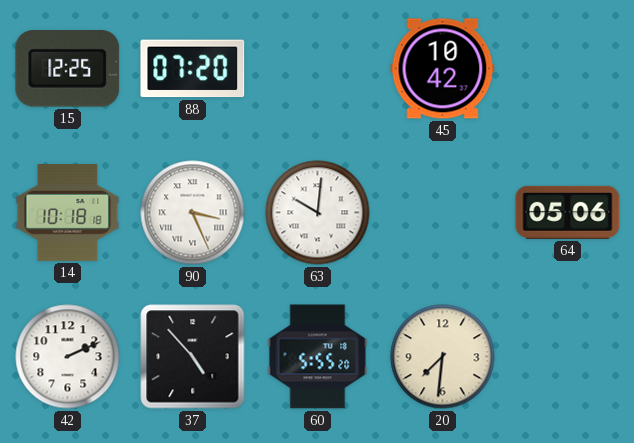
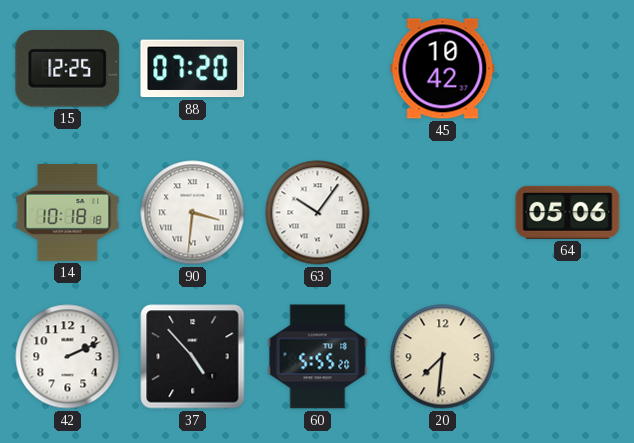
90: 3:26 -> 3:31 (193, 213)
63: 10:01 -> 10:06 (318, 213)
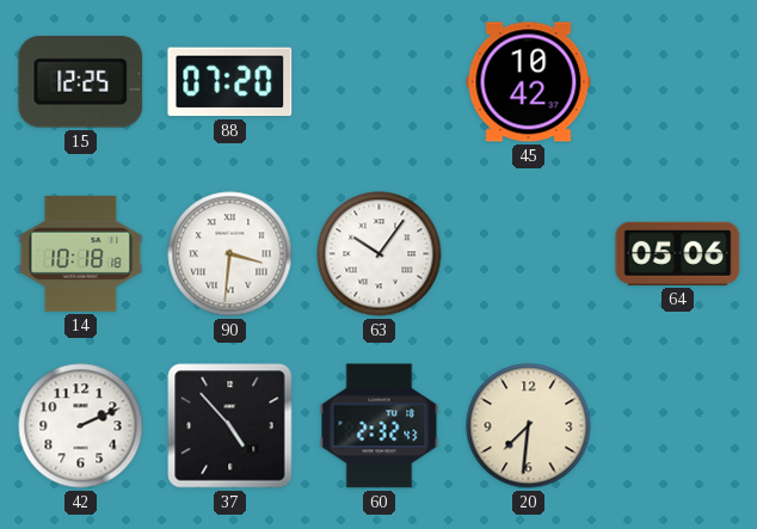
60: 5:55 -> 2:32 (380, 426)
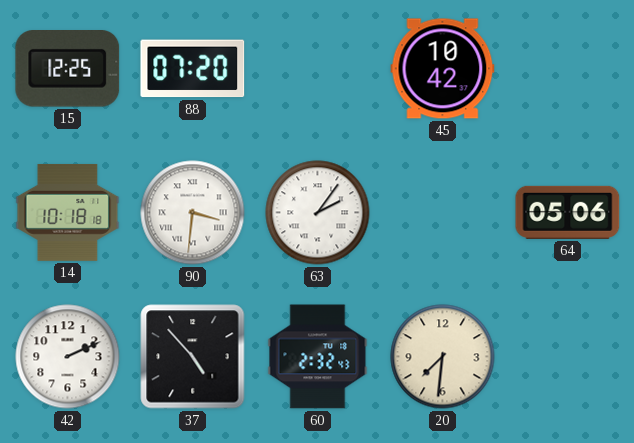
63: 10:06 -> 2:06 (318, 213)
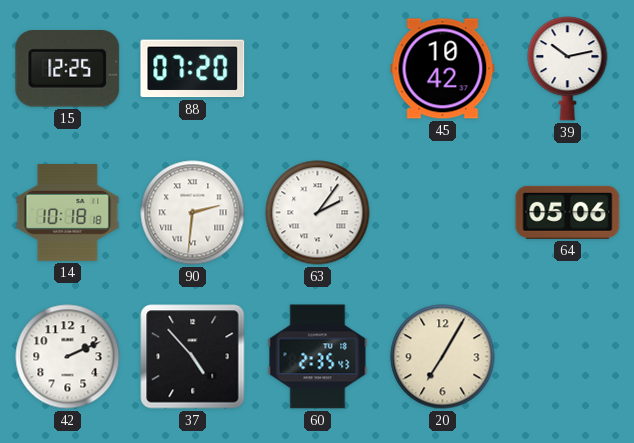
39: none -> 10:13 (568, 69)
90: 3:31 -> 2:31 (193, 213)
60: 2:32 -> 2:35 (318, 357)
20: 7:31 -> 7:05 (443, 357)
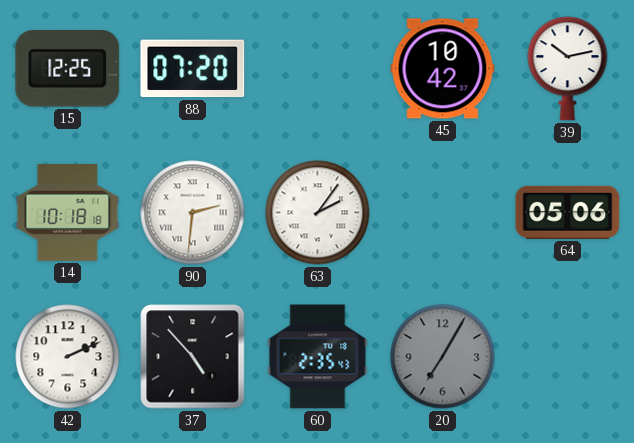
20 dial: cream -> grey (443, 357)
